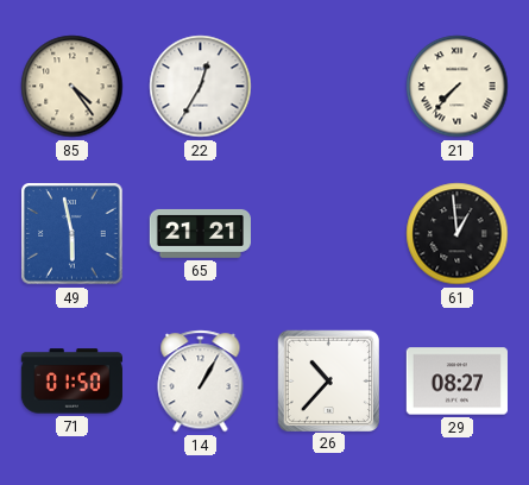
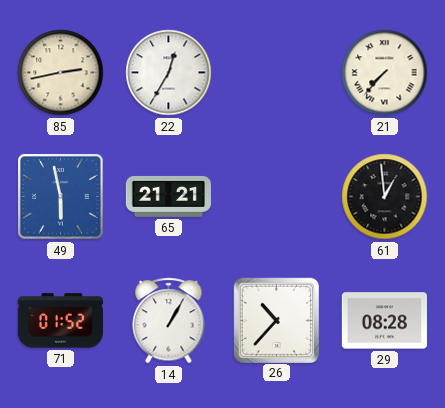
85: 4:24 -> 2:43 (61, 73)
71: 01:50 -> 01:52 (60, 321)
29: 08:27 -> 08:28 (384, 321)
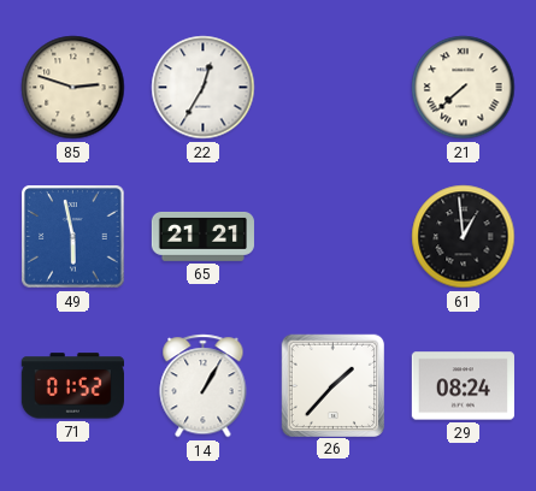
85: 2:43 -> 2:48 (73, 88)
21: 7:37 -> 7:38 (464, 88)
26: 10:37 -> 1:37 (332, 385)
29: 08:28 -> 08:24 (463, 386)
